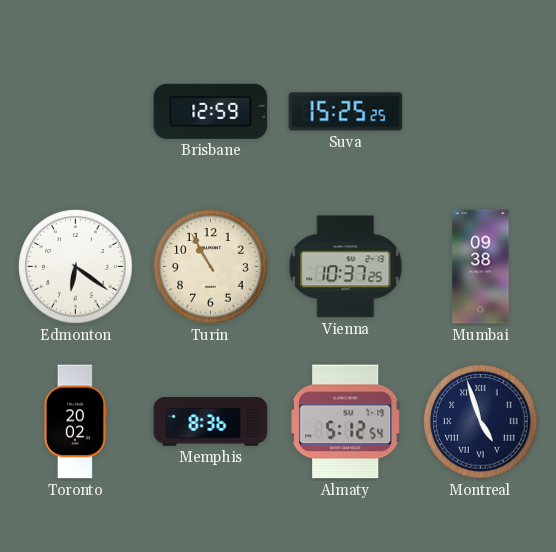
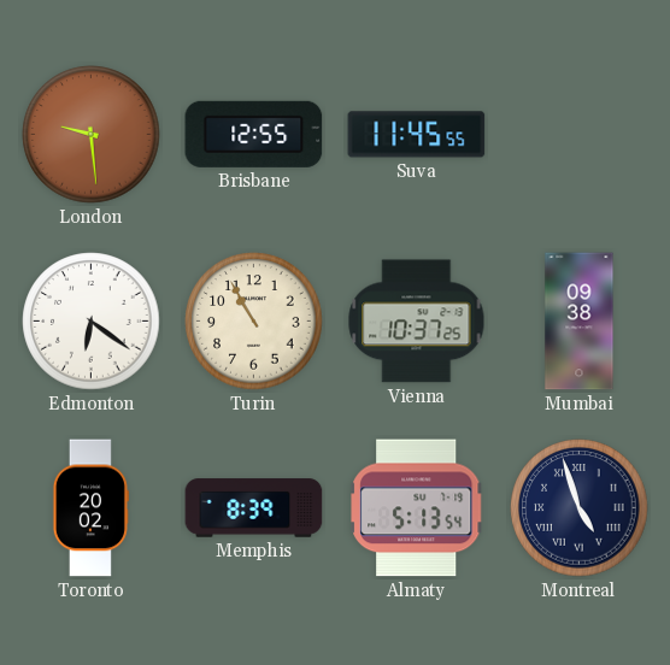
London: none -> 9:29 (92, 135)
Brisbane: 12:59 -> 12:55 (254, 134)
Suva: 15:25 -> 11:45 (417, 135)
Memphis: 8:36 -> 8:39 (254, 508)
Almaty: 5:12 -> 5:13 (417, 508)
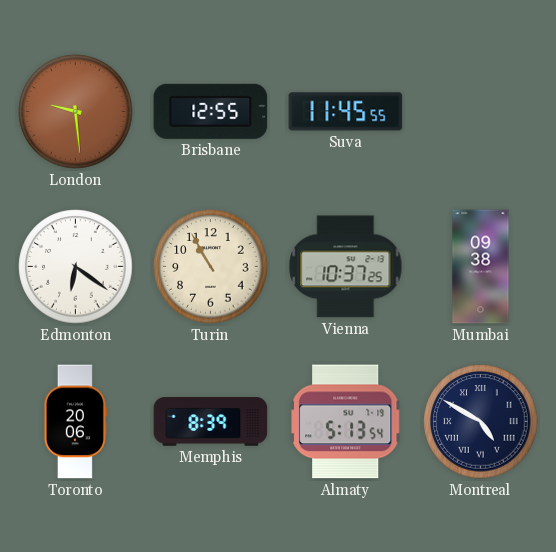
Toronto: 20:02 -> 20:06 (75, 422)
Montreal: 4:57 -> 4:50 (481, 422)
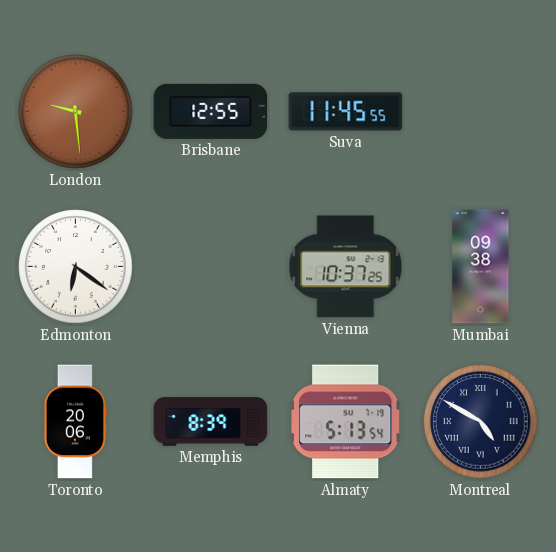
Turin: 10:55 -> none (211, 267)
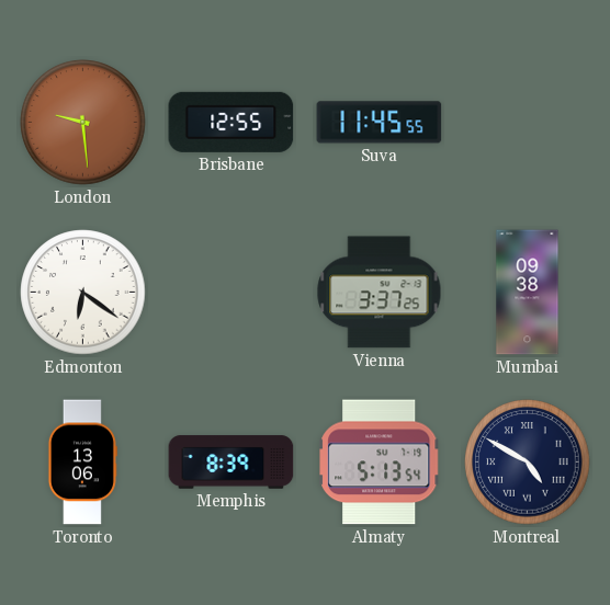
Vienna: 10:37 -> 3:37 (380, 293)
Toronto: 20:06 -> 13:06 (82, 463)
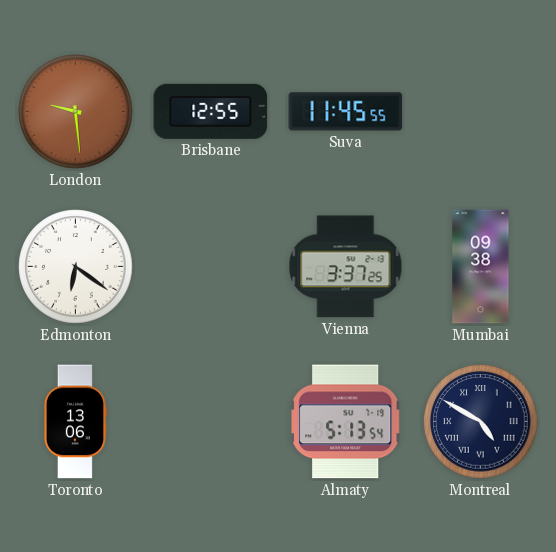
Memphis: 8:39 -> none (231, 463)
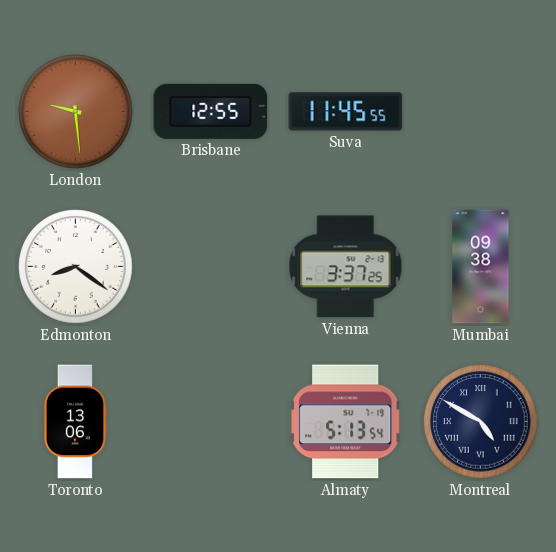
Edmonton: 6:21 -> 8:21 (76, 267)
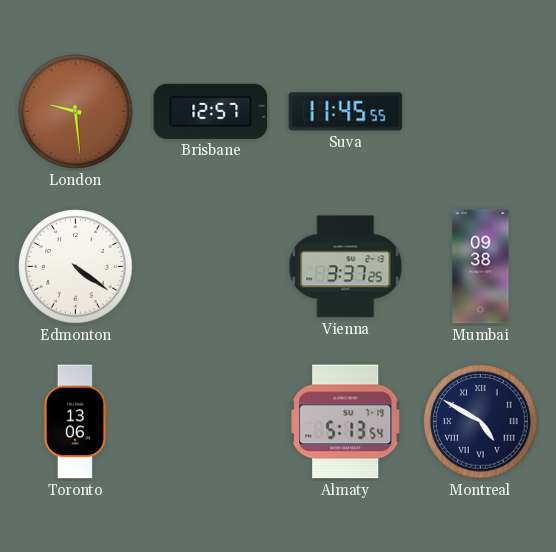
Brisbane: 12:55 -> 12:57 (211, 111)
Edmonton: 8:21 -> 4:21 (76, 267)
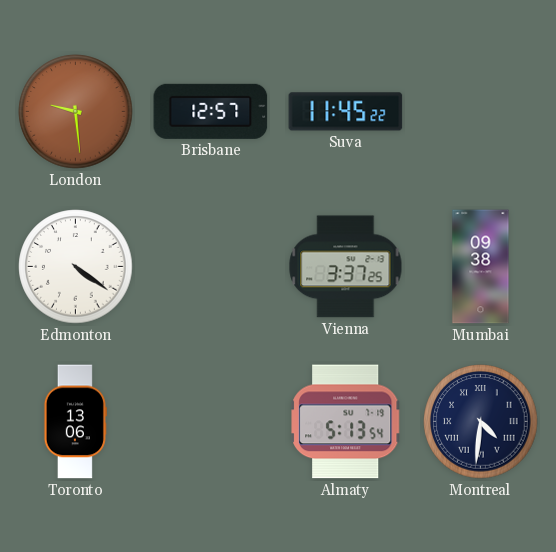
Suva: 11:45:55 -> 11:45:22 (346, 112)
Montreal: 4:50 -> 4:31 (481, 422)
